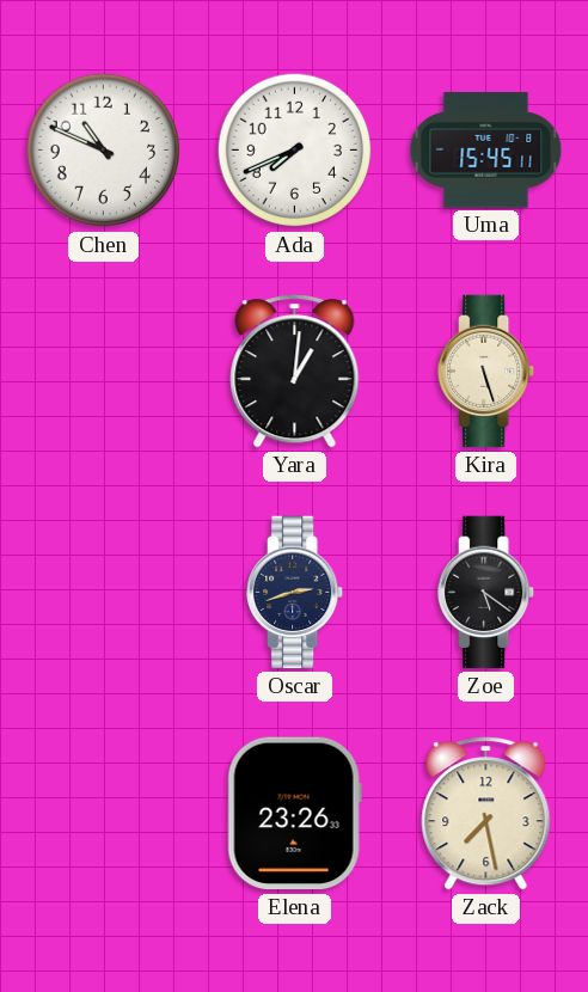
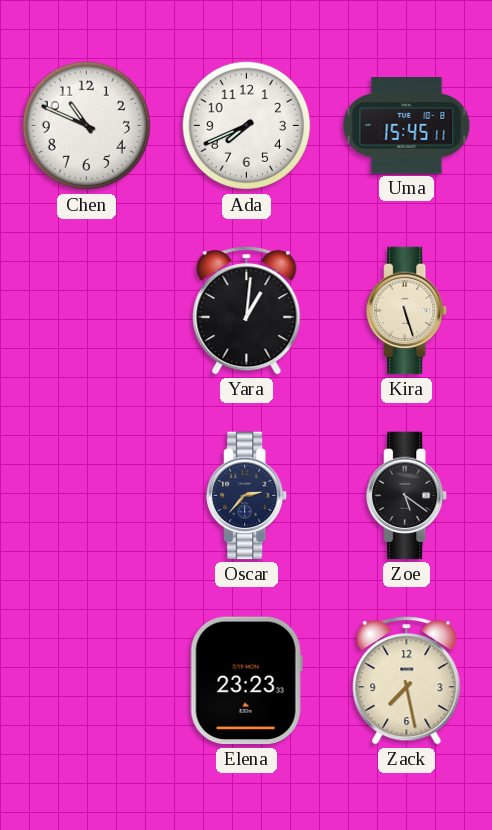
Oscar: 2:42 -> 2:37 (248, 496)
Elena: 23:26 -> 23:23 (246, 681)
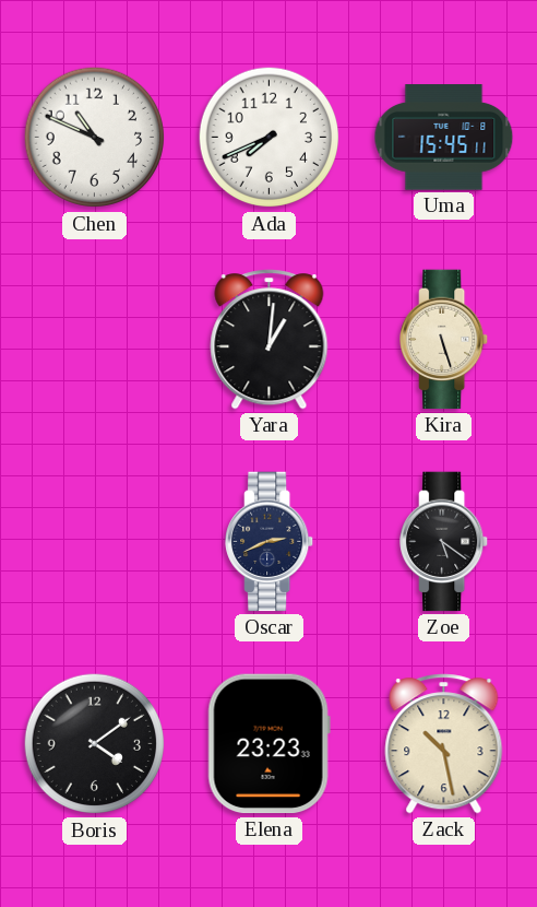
Oscar: 2:37 -> 2:41 (271, 542)
Boris: none -> 4:09 (95, 744)
Zack: 7:28 -> 10:28 (444, 744)
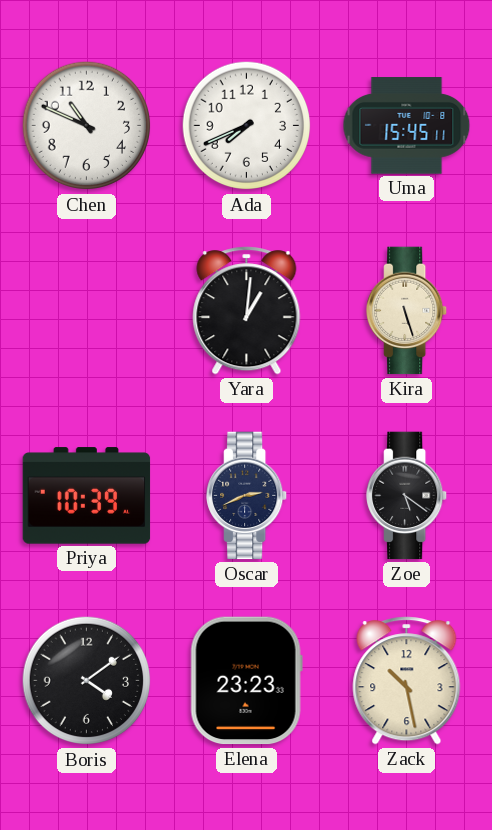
Priya: none -> 10:39 (87, 496)
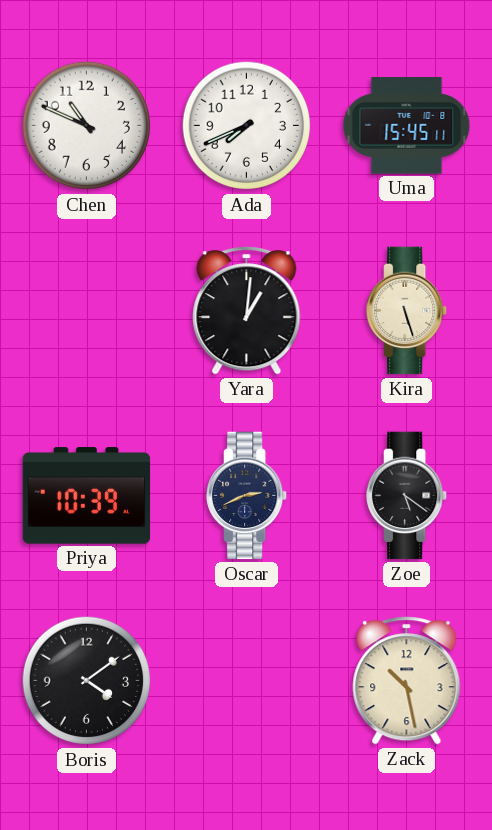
Elena: 23:23 -> none (246, 681)
